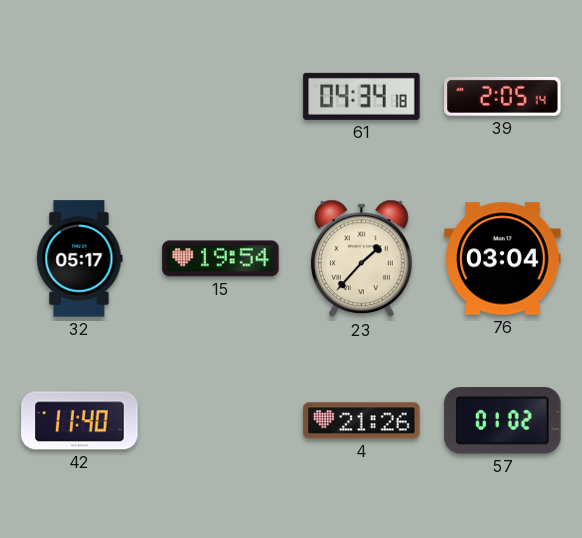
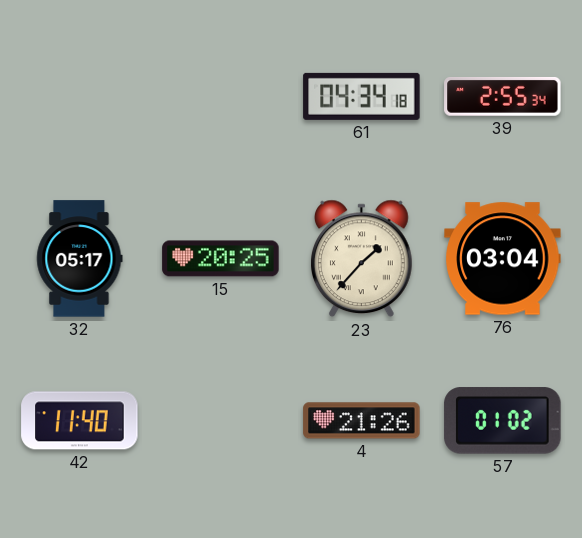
39: 2:05 -> 2:55 (503, 96)
15: 19:54 -> 20:25 (221, 259)
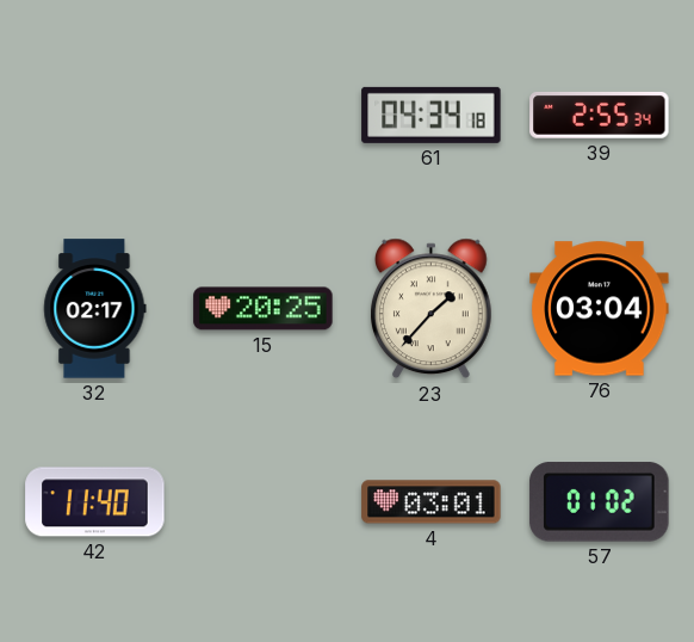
32: 05:17 -> 02:17 (95, 309)
4: 21:26 -> 03:01 (432, 502)
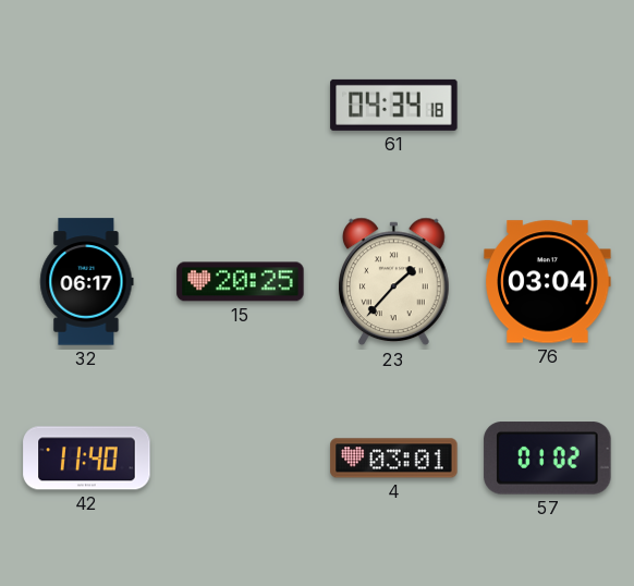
39: 2:55 -> none (600, 115)
32: 02:17 -> 06:17 (87, 282)
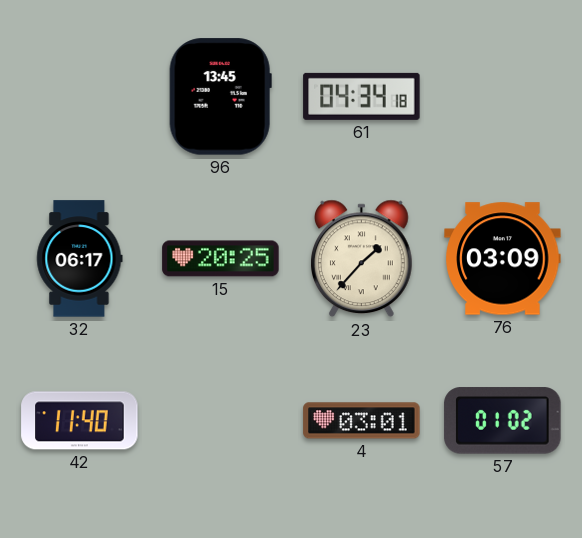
96: none -> 13:45 (220, 97)
76: 03:04 -> 03:09 (503, 259)
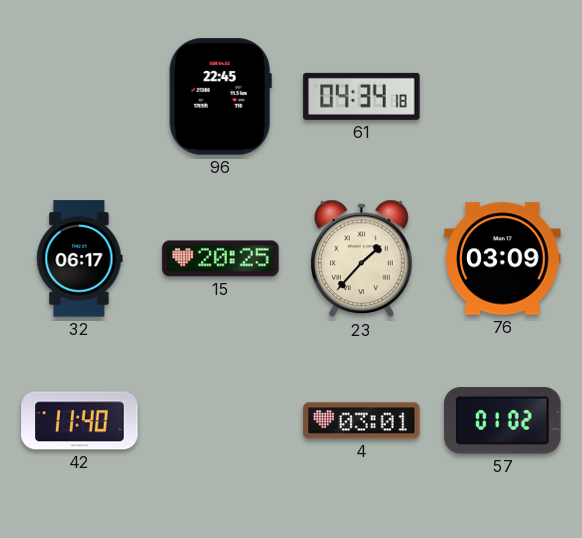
96: 13:45 -> 22:45 (220, 97)
